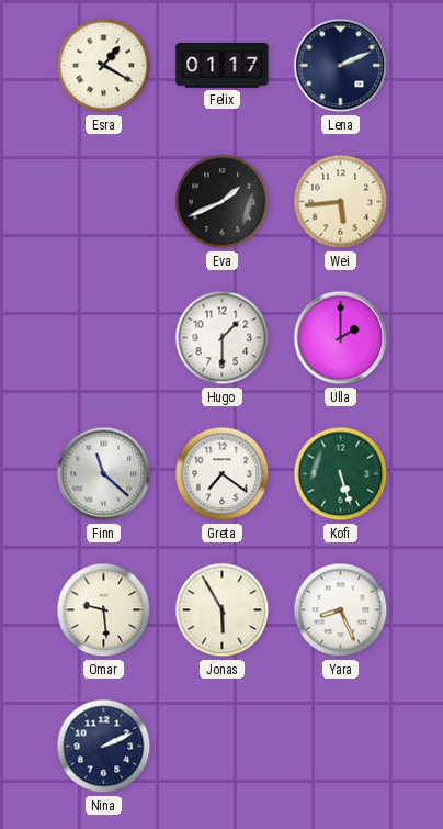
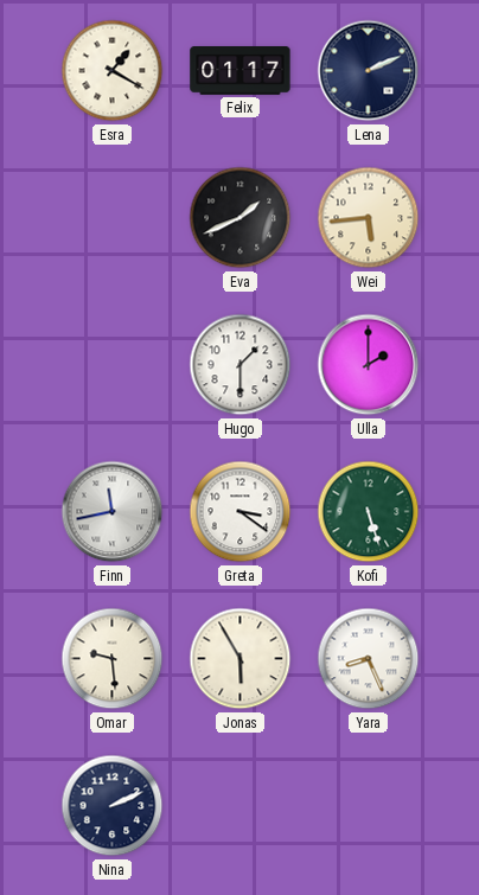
Finn: 11:22 -> 11:43 (113, 512)
Greta: 7:21 -> 3:21 (241, 512)
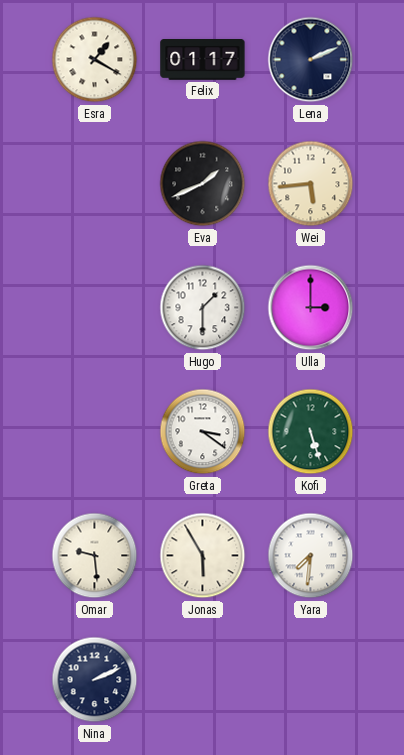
Ulla: 2:00 -> 3:00 (311, 308)
Finn: 11:43 -> none (113, 512)
Yara: 8:26 -> 7:31 (311, 556)
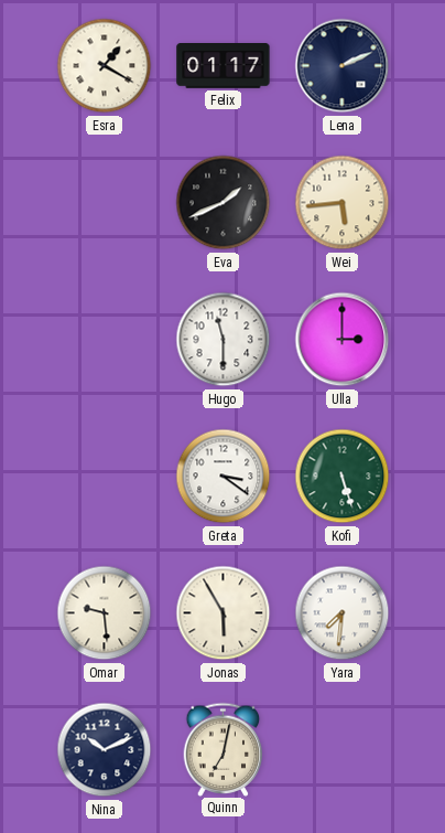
Hugo: 1:30 -> 11:30 (224, 340)
Nina: 2:11 -> 10:11 (105, 750)
Quinn: none -> 7:02 (224, 749)
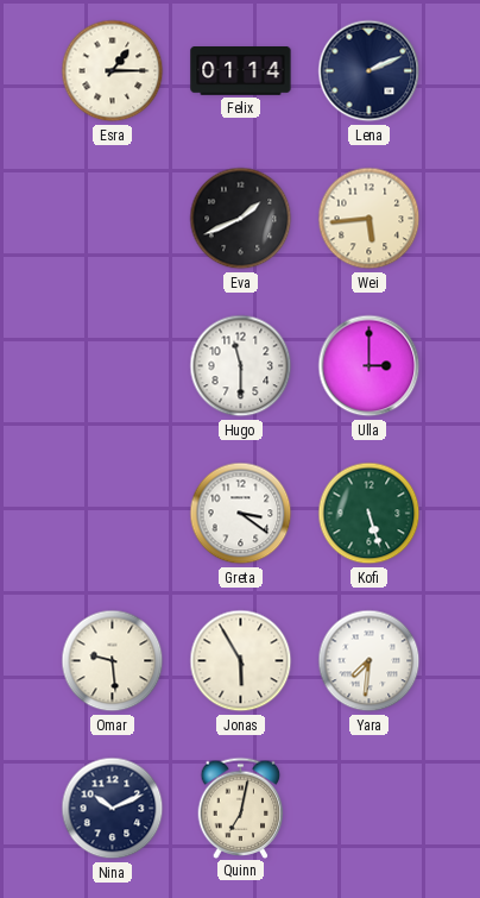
Esra: 1:20 -> 1:15 (113, 71)
Felix: 01:17 -> 01:14 (241, 71)
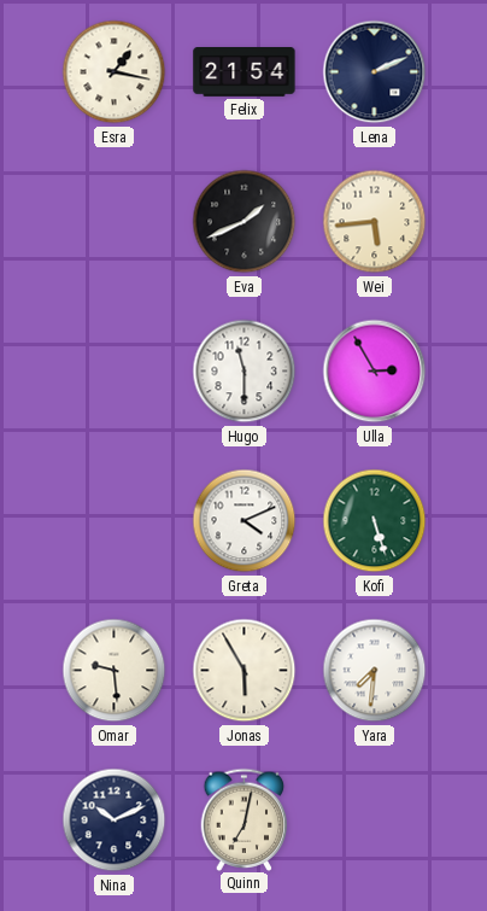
Esra: 1:15 -> 1:17 (115, 72)
Felix: 01:14 -> 21:54 (245, 72)
Ulla: 3:00 -> 2:55 (375, 372)
Greta: 3:21 -> 4:11 (245, 521)
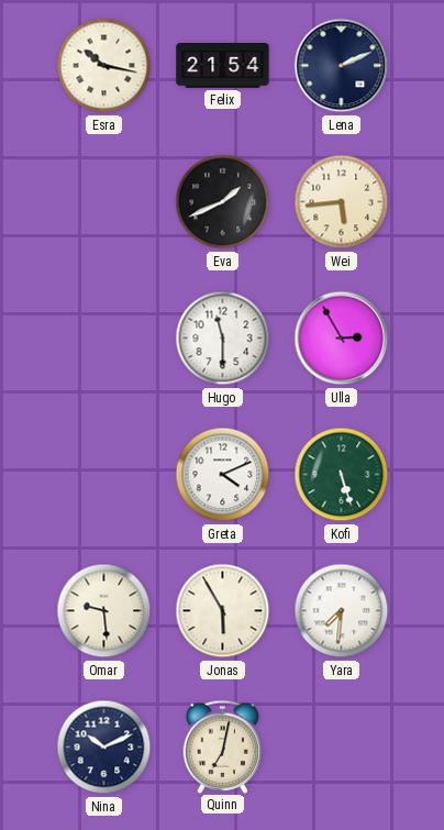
Esra: 1:17 -> 10:17 (104, 66)
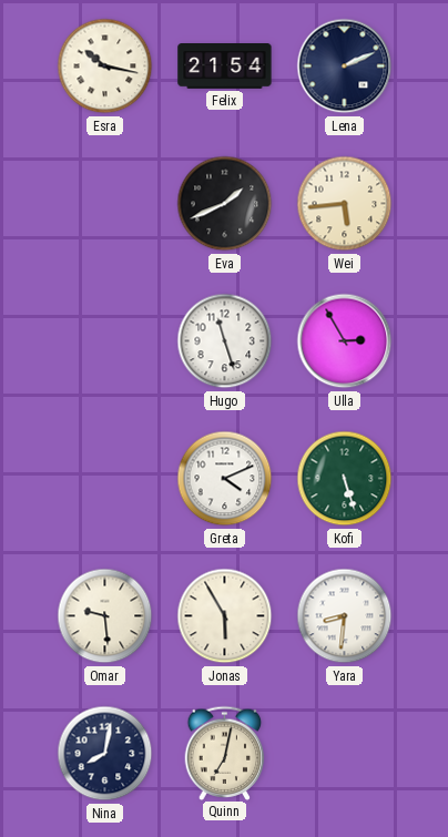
Hugo: 11:30 -> 11:27 (225, 341)
Yara: 7:31 -> 8:31 (345, 616)
Nina: 10:11 -> 8:02 (105, 754)
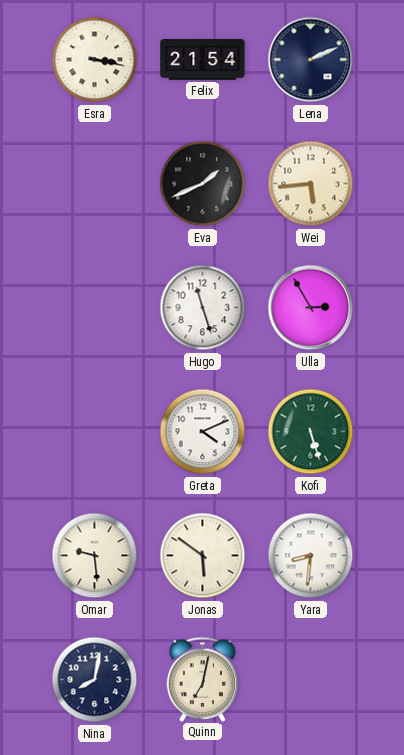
Esra: 10:17 -> 3:17 (95, 60)
Jonas: 5:55 -> 5:51 (203, 556)
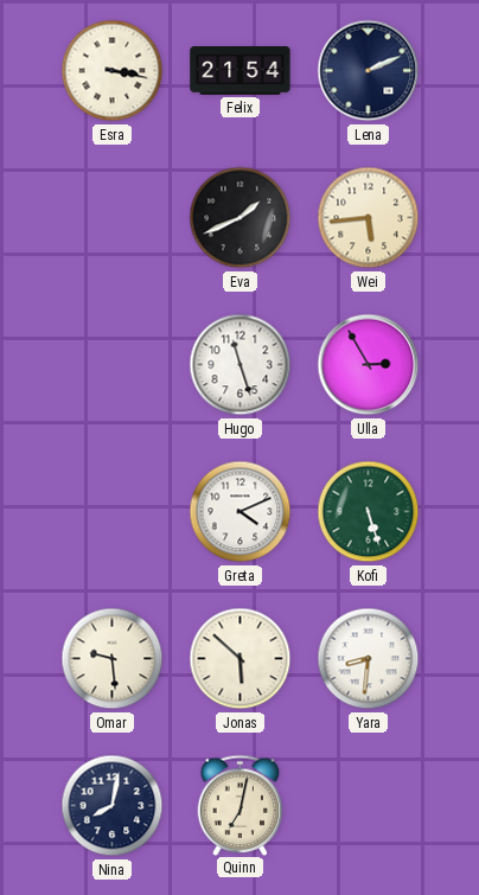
Jonas: 5:51 -> 5:52 (241, 659)
